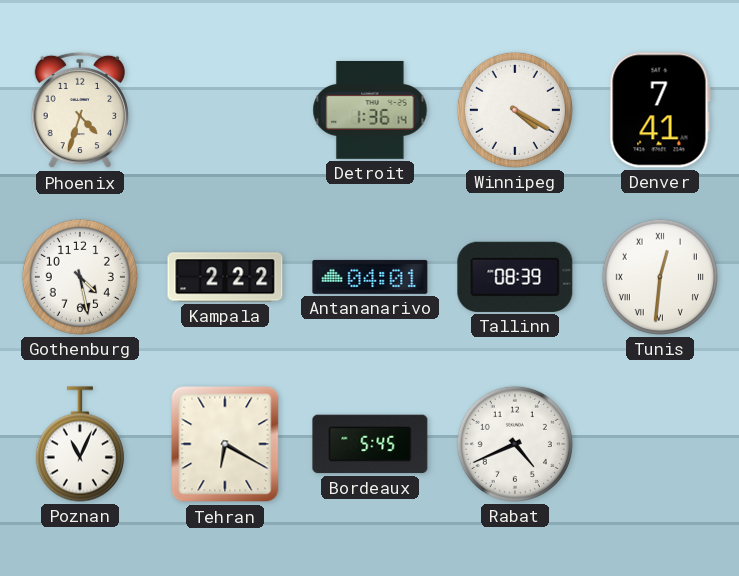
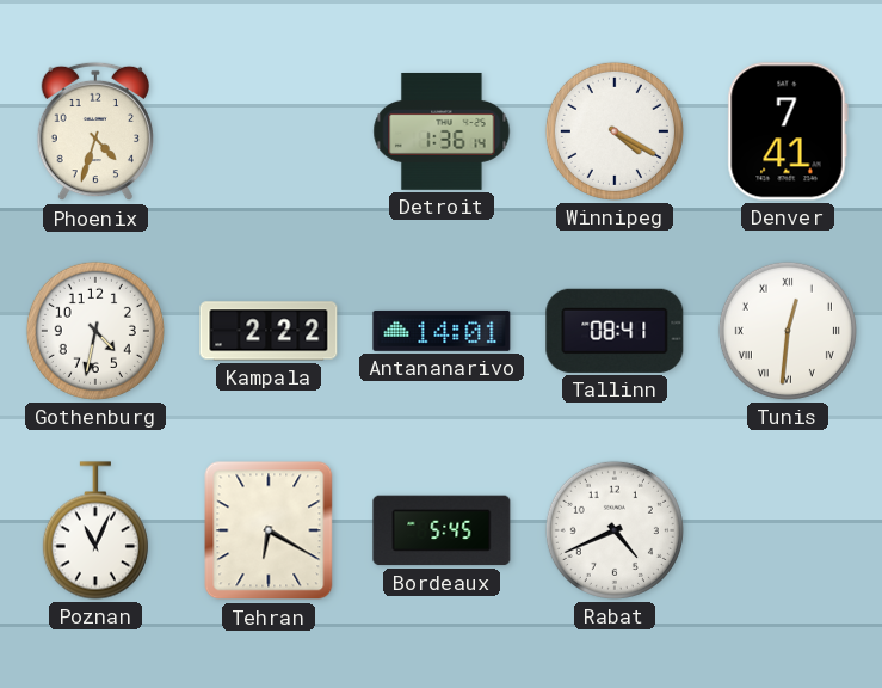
Gothenburg: 4:28 -> 4:32 (95, 331)
Antananarivo: 04:01 -> 14:01 (442, 331)
Tallinn: 08:39 -> 08:41 (615, 331)
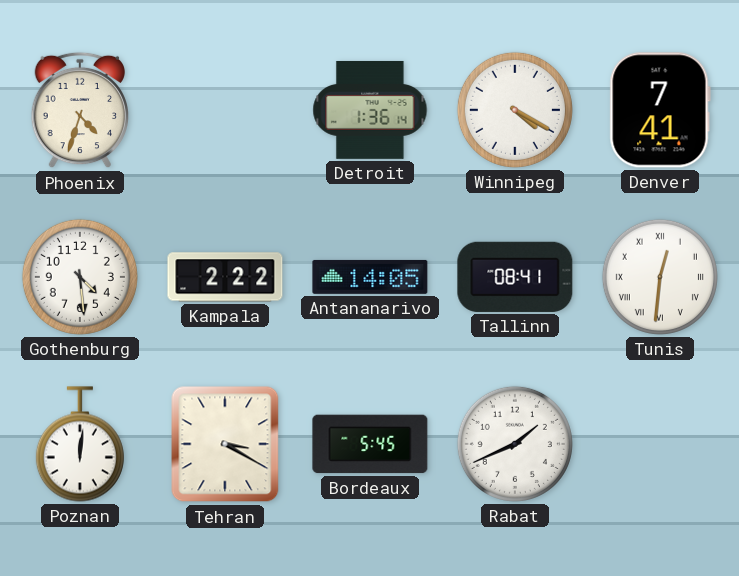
Gothenburg: 4:32 -> 4:29 (80, 277)
Antananarivo: 14:01 -> 14:05 (370, 277)
Poznan: 11:04 -> 12:01 (80, 444)
Tehran: 6:20 -> 3:20 (225, 444)
Rabat: 4:41 -> 1:41 (515, 444)
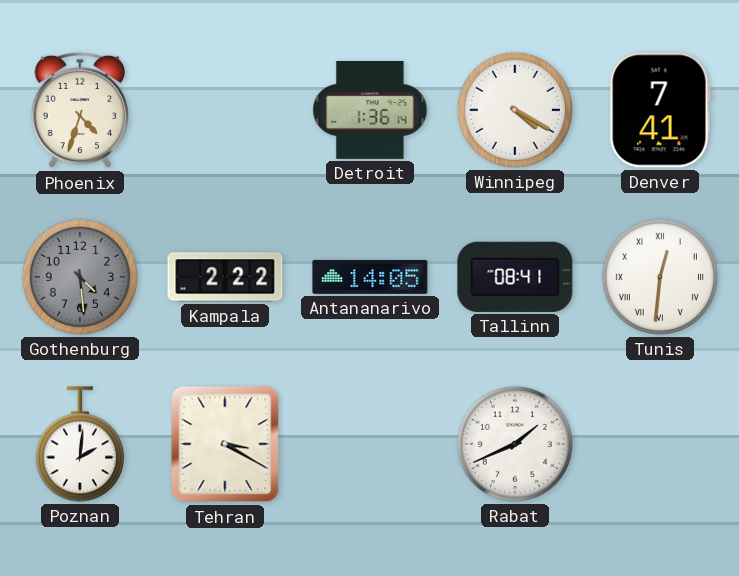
Gothenburg dial: white -> grey (80, 277)
Poznan: 12:01 -> 2:01 (80, 444)
Bordeaux: 5:45 -> none (370, 444)
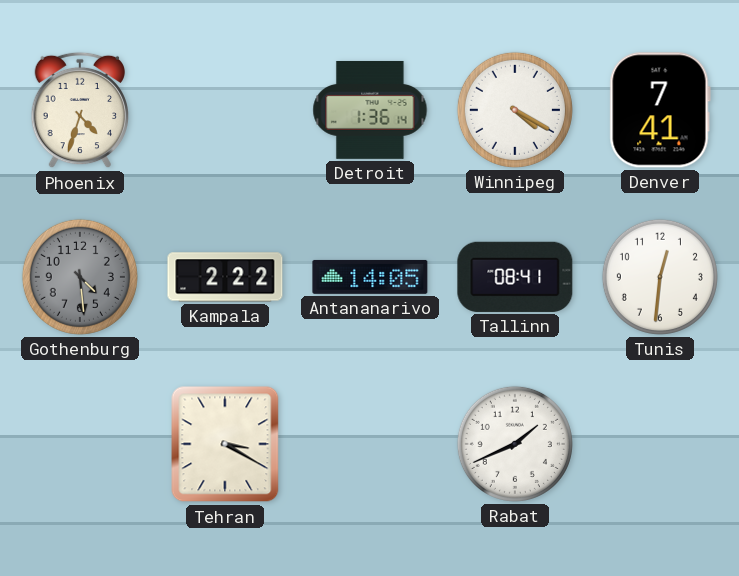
Tunis numerals: Roman -> Arabic (660, 277)
Poznan: 2:01 -> none (80, 444)
